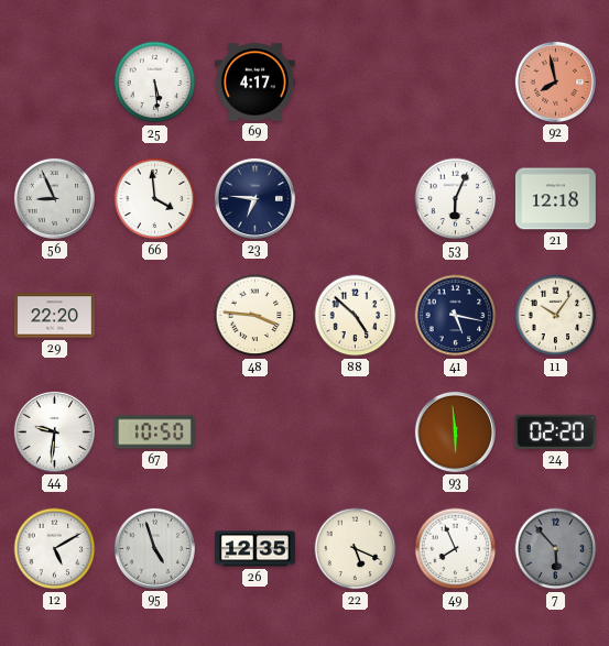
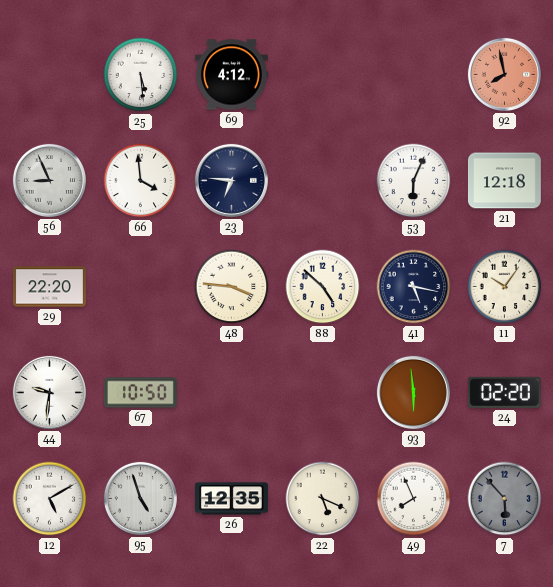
69: 4:17 -> 4:12 (231, 75)
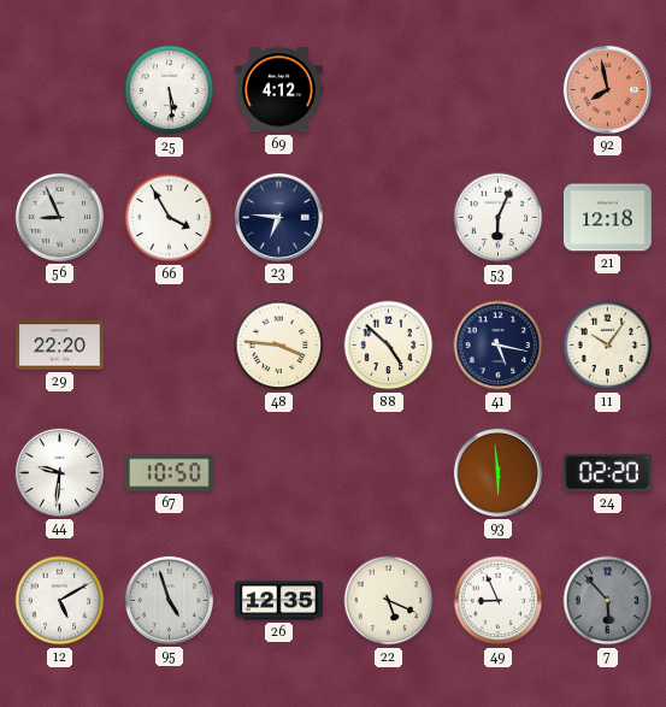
66: 3:59 -> 3:55 (170, 218)
49: 7:56 -> 8:56 (499, 601)
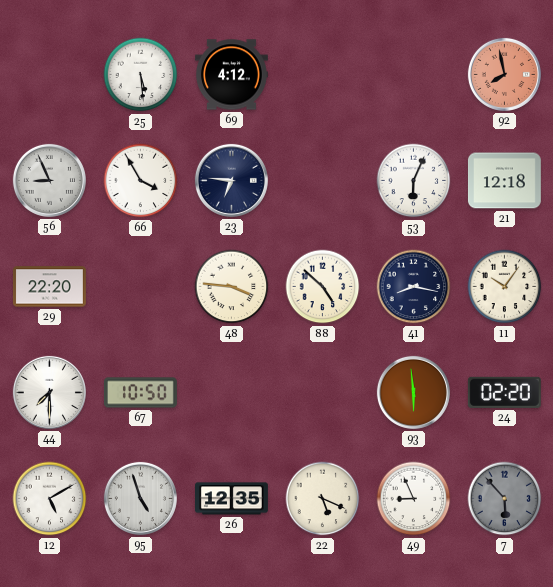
41: 5:17 -> 8:17 (414, 287)
44: 9:31 -> 7:30 (49, 392)
